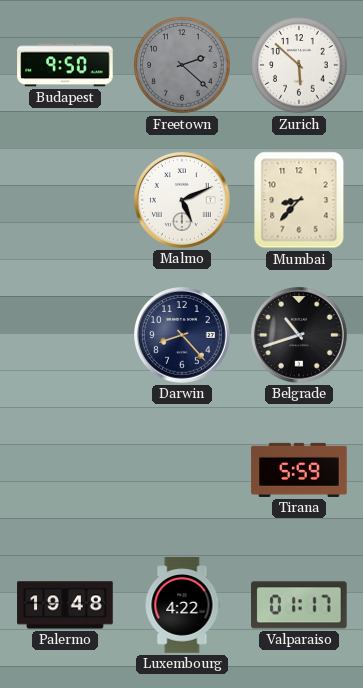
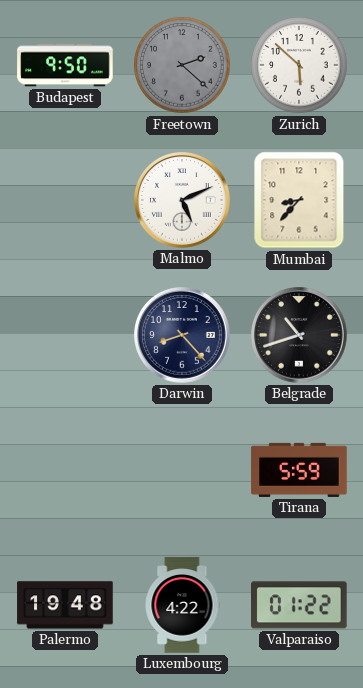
Valparaiso: 01:17 -> 01:22 (300, 605)
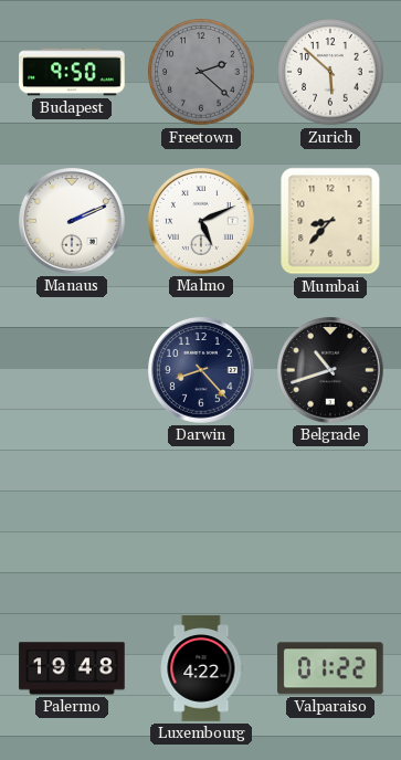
Manaus: none -> 2:11 (73, 222)
Tirana: 5:59 -> none (299, 470)
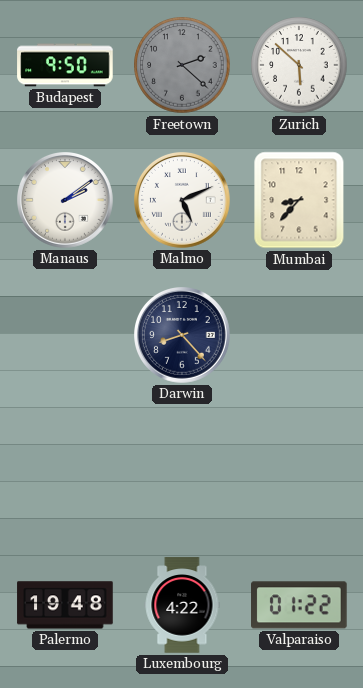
Manaus: 2:11 -> 2:09 (66, 201)
Belgrade: 10:42 -> none (331, 371)
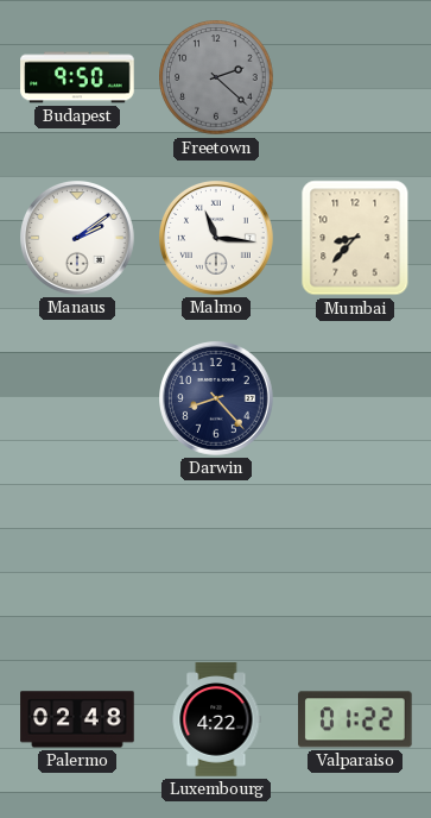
Zurich: 5:52 -> none (299, 65)
Malmo: 5:11 -> 11:16 (217, 239)
Palermo: 19:48 -> 02:48 (77, 719)
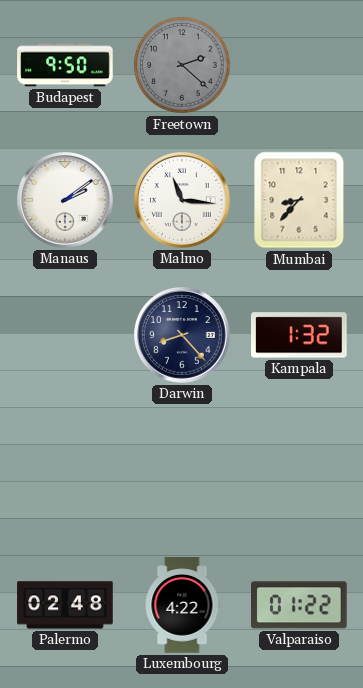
Kampala: none -> 1:32 (300, 335)
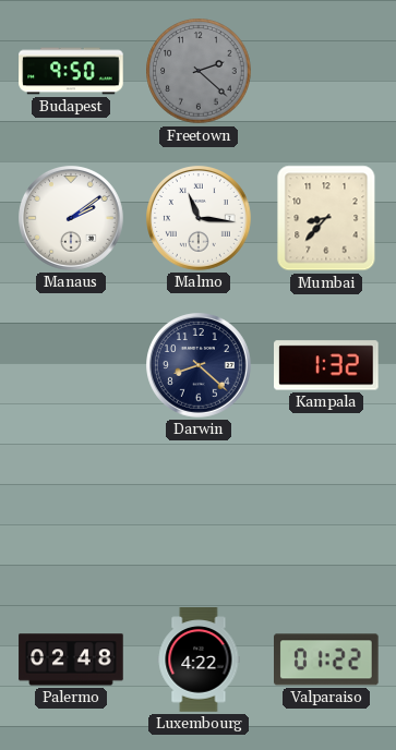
Darwin: 8:23 -> 8:22 (200, 366)
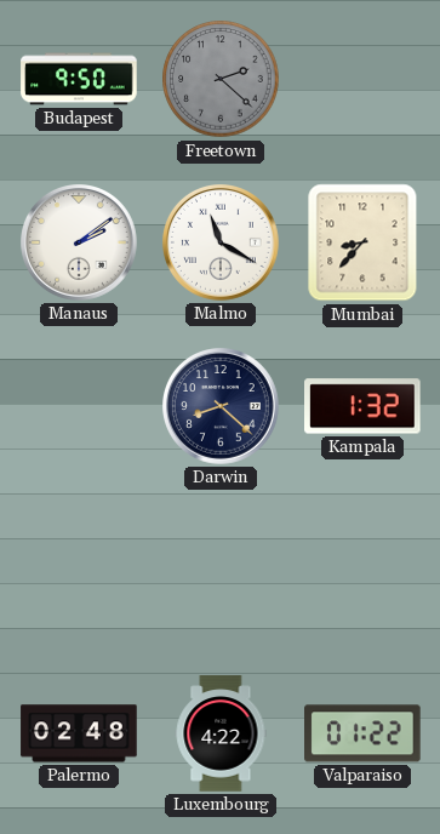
Malmo: 11:16 -> 11:20 (222, 244)
